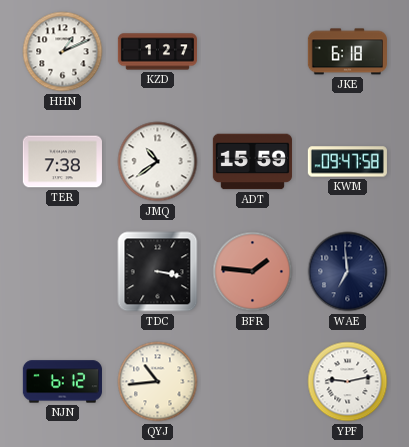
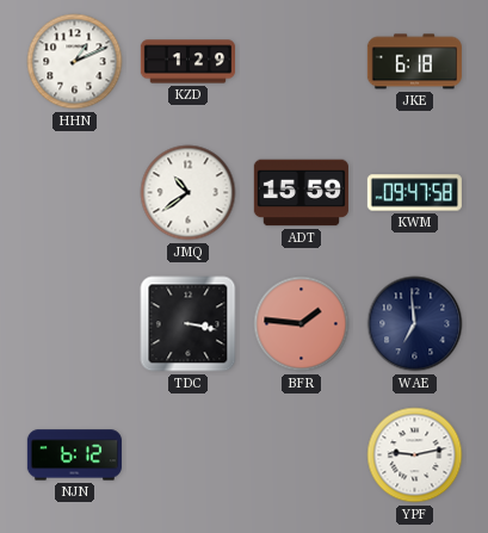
KZD: 1:27 -> 1:29 (187, 62)
TER: 7:38 -> none (62, 162)
QYJ: 10:44 -> none (158, 382)
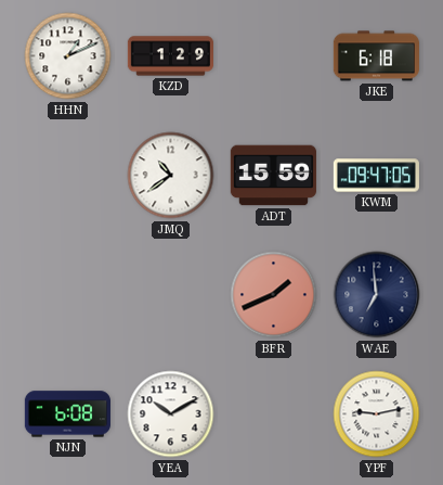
KWM: 09:47:58 -> 09:47:05 (376, 176)
TDC: 3:17 -> none (189, 324)
BFR: 1:46 -> 1:41 (274, 295)
NJN: 6:12 -> 6:08 (67, 414)
YEA: none -> 10:10 (171, 414)
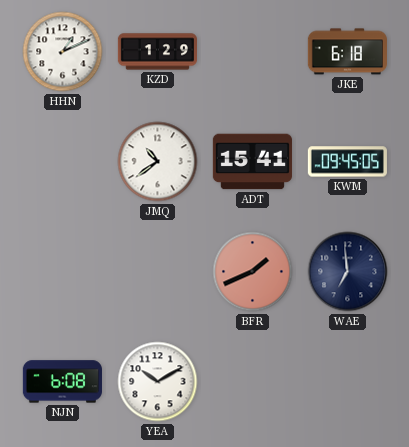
ADT: 15:59 -> 15:41 (252, 162)
KWM: 09:47 -> 09:45 (347, 162)
YPF: 9:13 -> none (377, 414)
